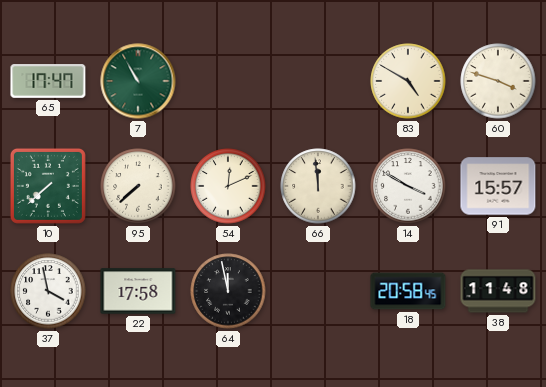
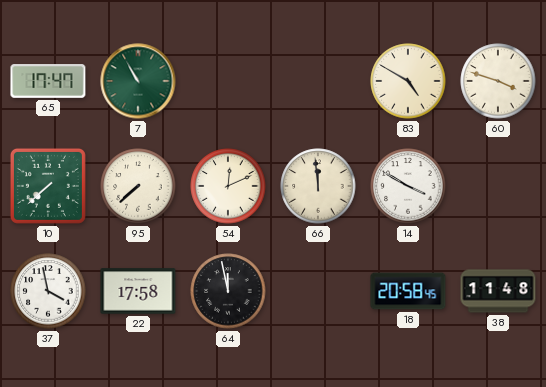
91: 15:57 -> none (498, 186)
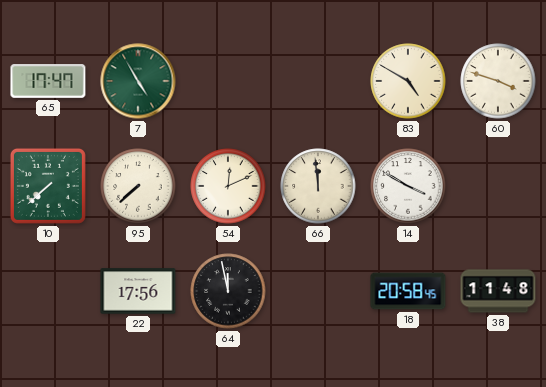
7: 10:55 -> 4:55 (138, 81)
37: 3:58 -> none (48, 291)
22: 17:58 -> 17:56 (138, 291)
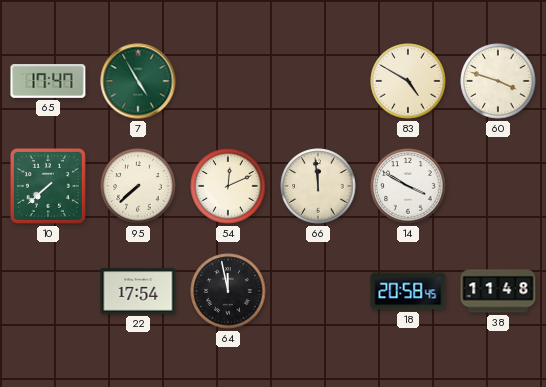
22: 17:56 -> 17:54 (138, 291)
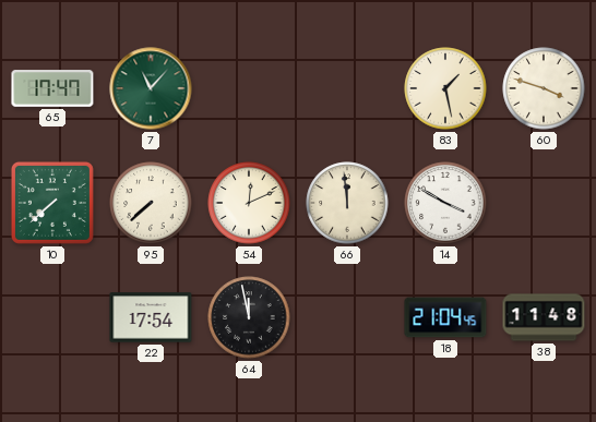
7: 4:55 -> 11:07 (151, 88)
83: 4:50 -> 1:28 (445, 88)
18: 20:58 -> 21:04 (445, 317)
